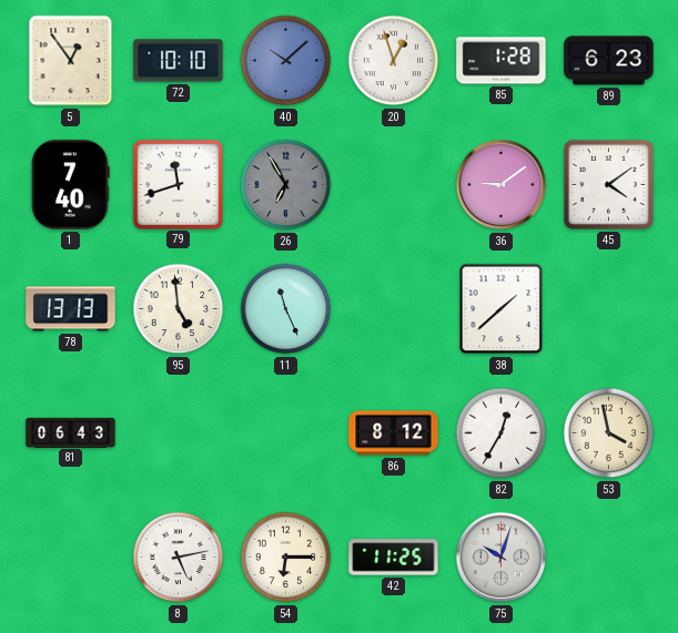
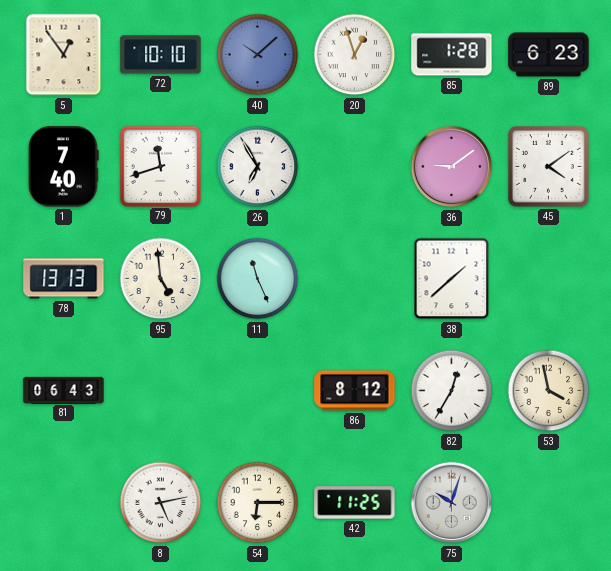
26 dial: grey -> white (258, 167)
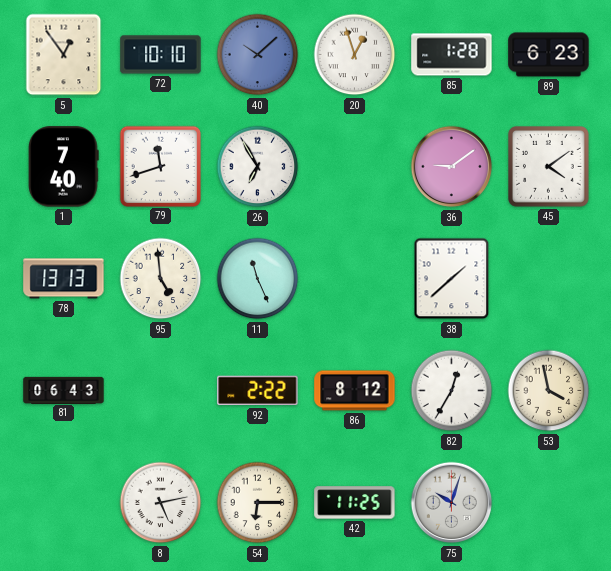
92: none -> 2:22 (258, 391)
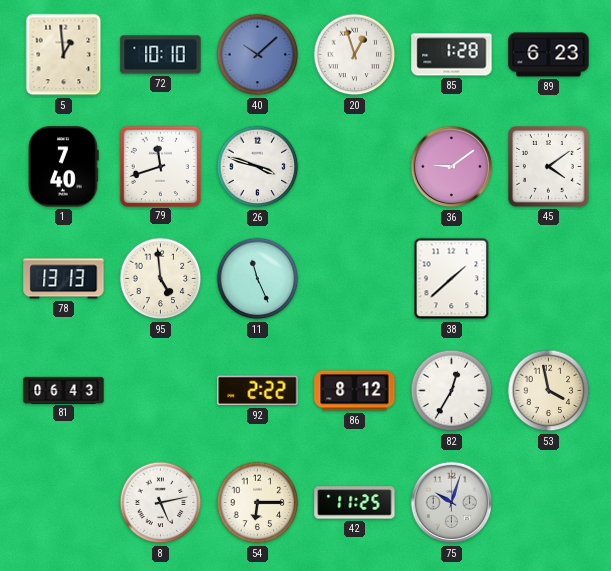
5: 12:54 -> 12:59 (64, 55)
26: 6:55 -> 3:48 (258, 167)
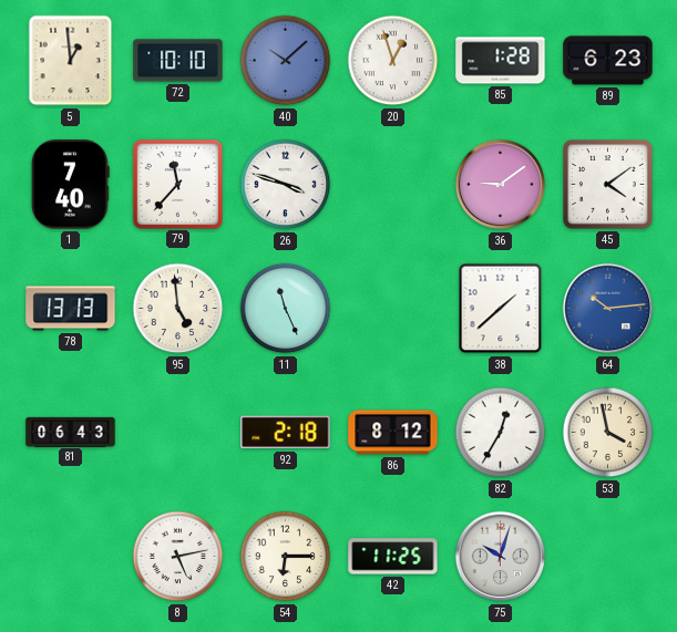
79: 11:42 -> 11:37 (177, 184)
64: none -> 10:14 (608, 309)
92: 2:22 -> 2:18 (286, 433)
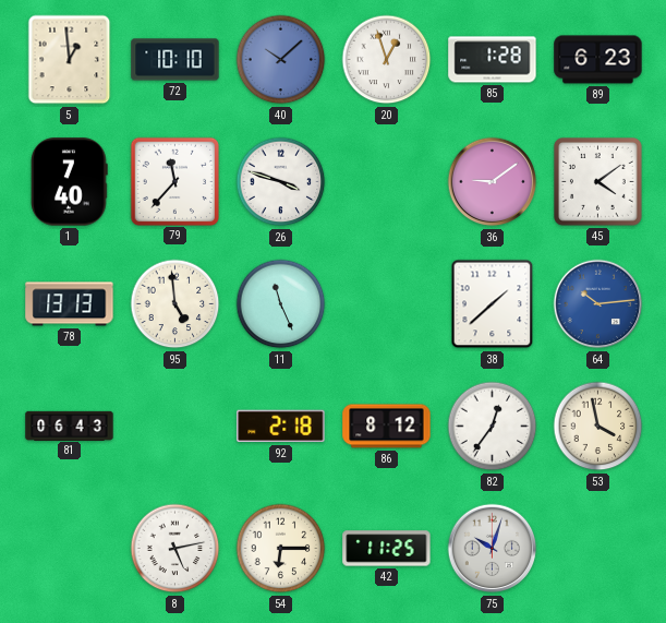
82: 12:35 -> 12:36 (493, 427)
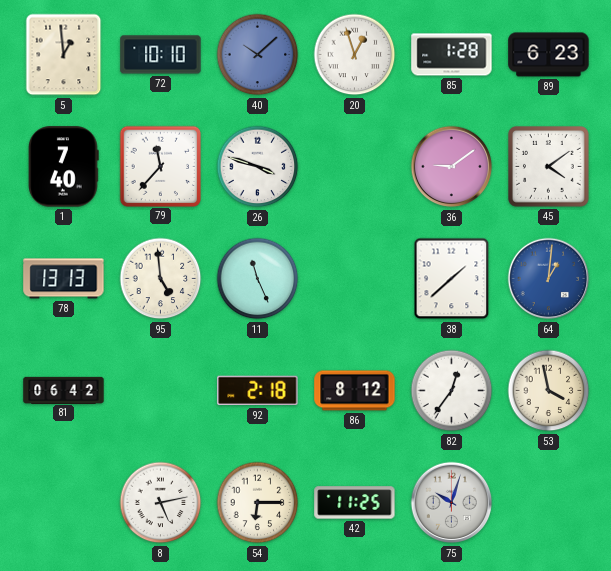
64: 10:14 -> 1:01 (549, 279)
81: 06:43 -> 06:42 (64, 390)
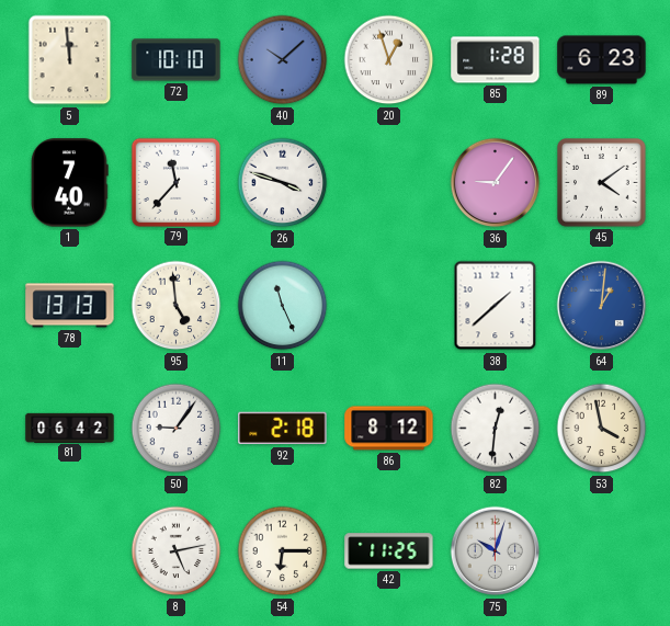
5: 12:59 -> 11:59 (70, 60)
36: 9:09 -> 9:06 (496, 183)
50: none -> 9:06 (177, 429)
82: 12:36 -> 12:31 (496, 429)
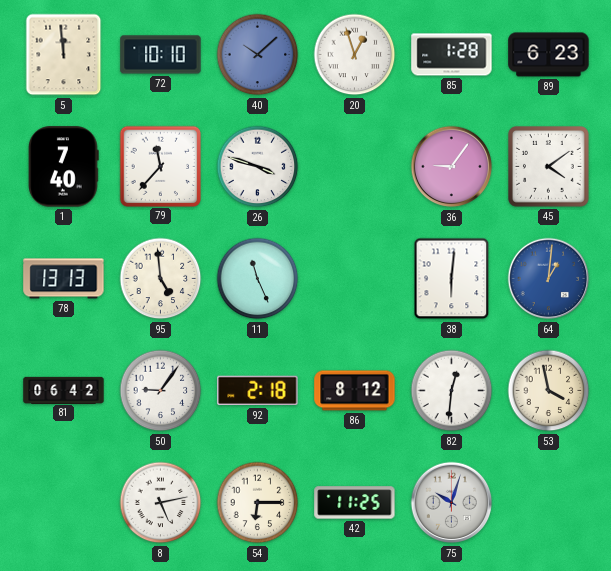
38: 1:38 -> 6:01 (452, 279)
